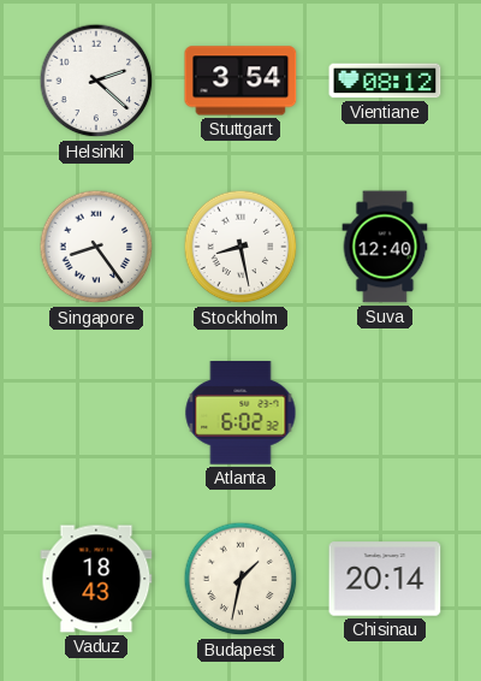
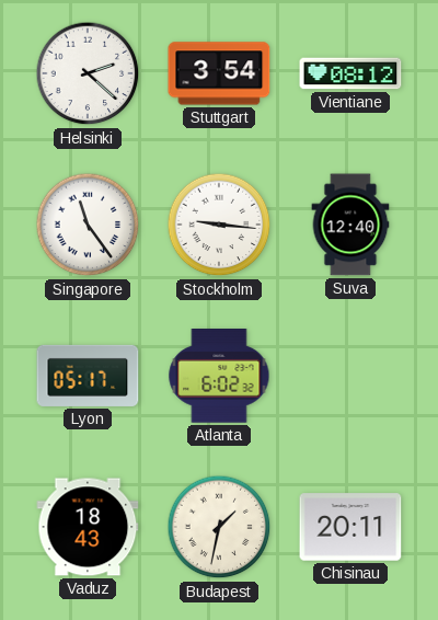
Singapore: 8:24 -> 11:24 (88, 225)
Stockholm: 8:28 -> 9:16 (219, 225)
Lyon: none -> 05:17 (88, 376)
Chisinau: 20:14 -> 20:11 (350, 527)
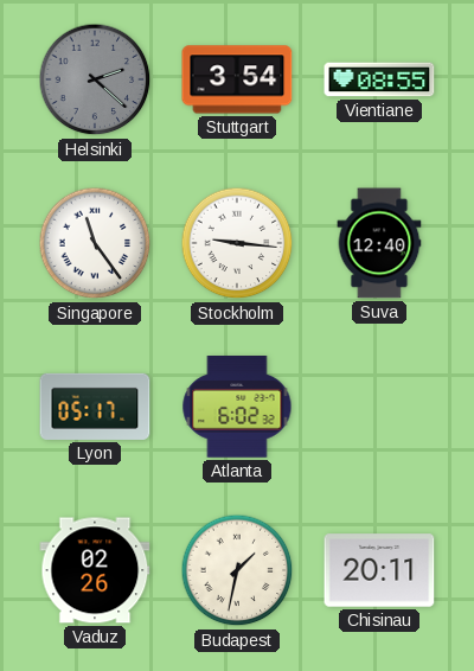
Helsinki dial: white -> grey (95, 79)
Vientiane: 08:12 -> 08:55 (379, 79)
Vaduz: 18:43 -> 02:26 (95, 570)
